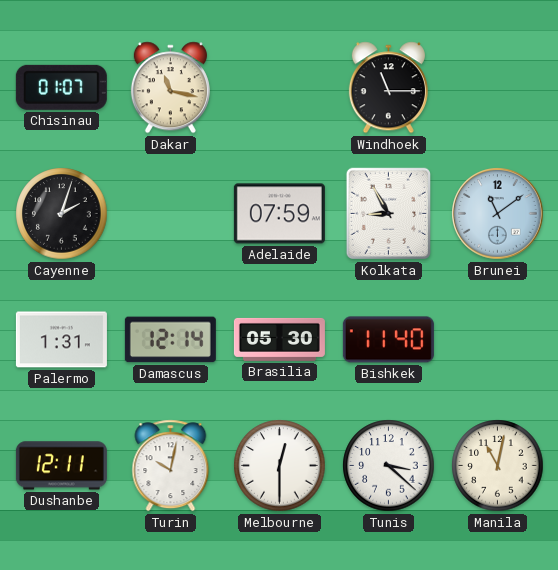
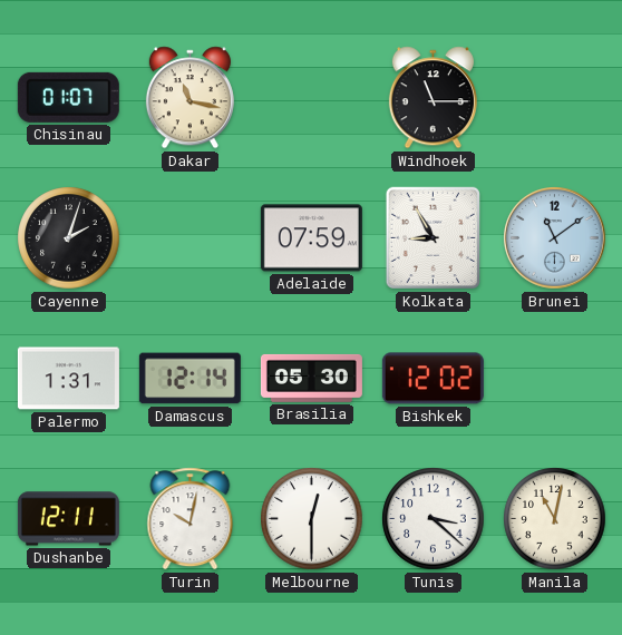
Bishkek: 11:40 -> 12:02 (433, 379)
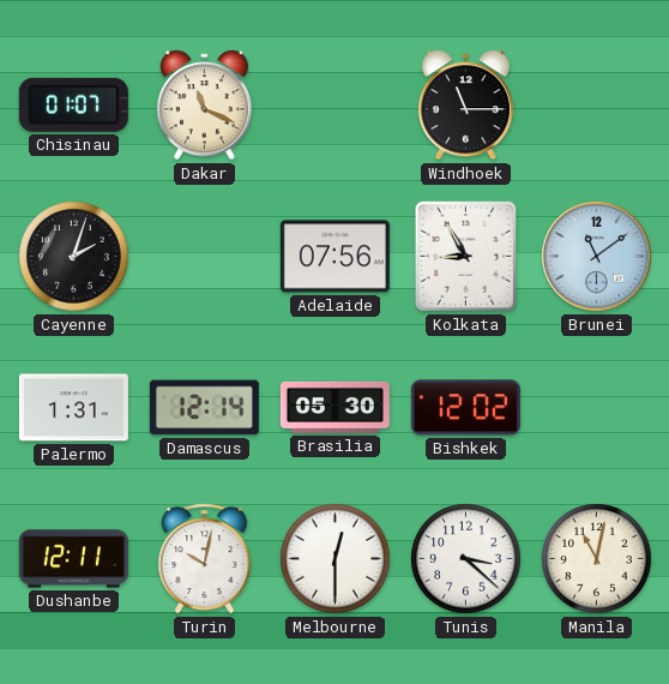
Dakar: 11:17 -> 11:19 (204, 106)
Adelaide: 07:59 -> 07:56 (334, 257)
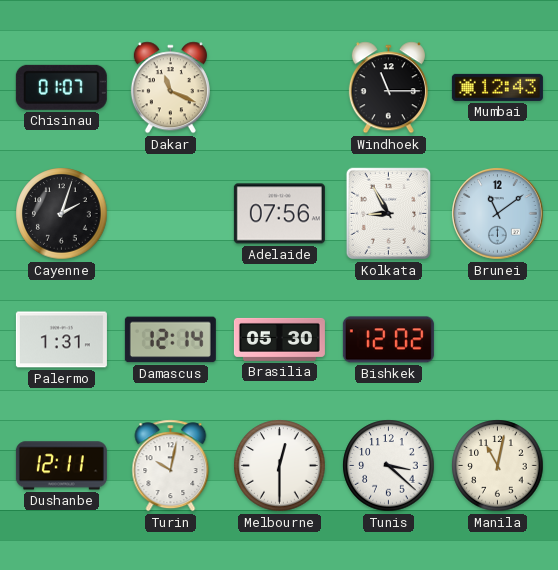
Mumbai: none -> 12:43 (497, 87)
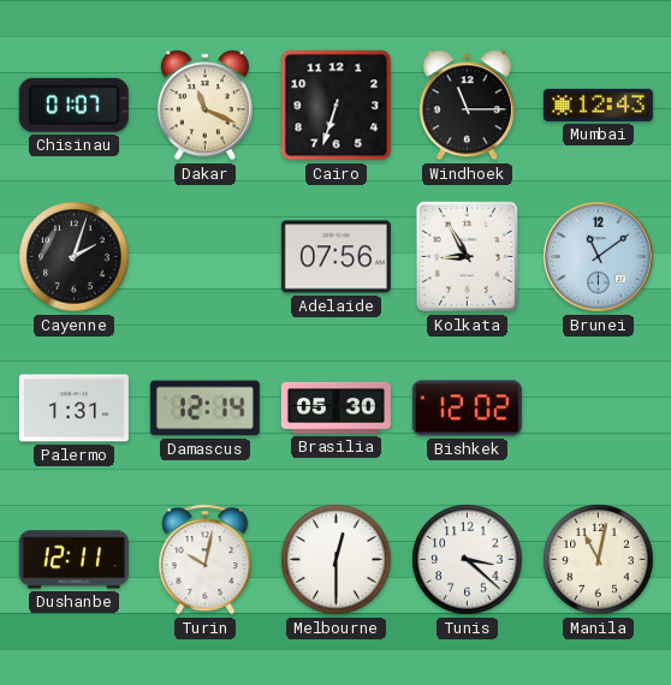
Cairo: none -> 6:33 (337, 106)
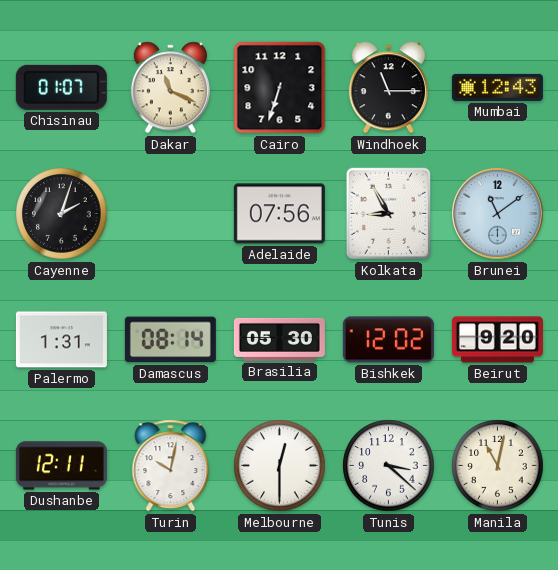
Damascus: 12:14 -> 08:14 (170, 340)
Beirut: none -> 9:20 (497, 340)
